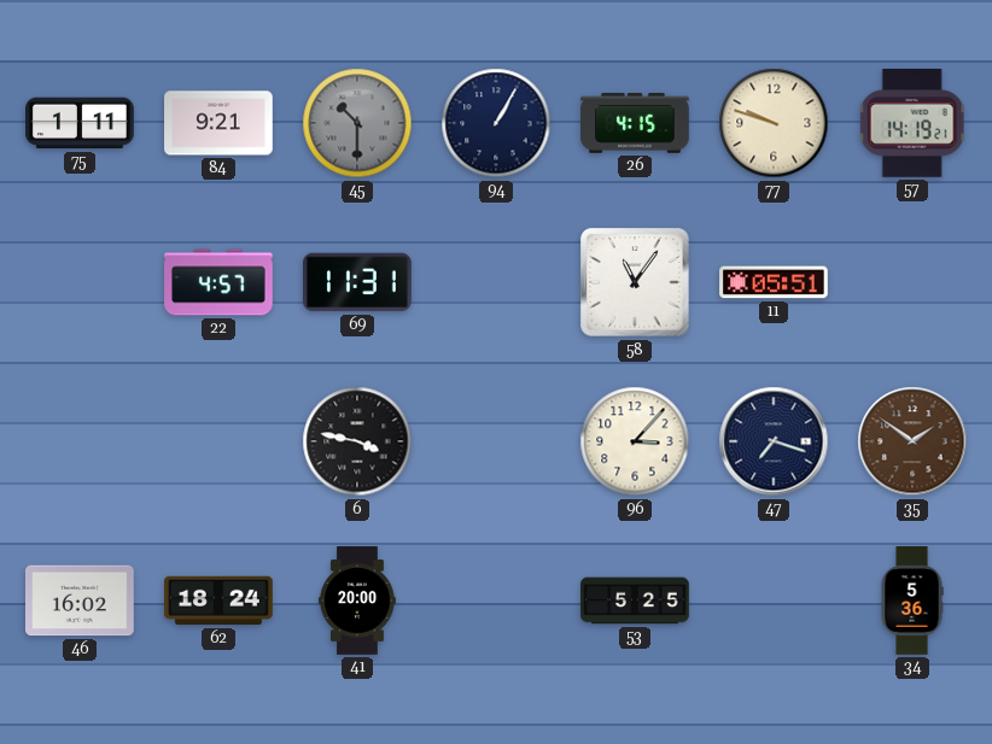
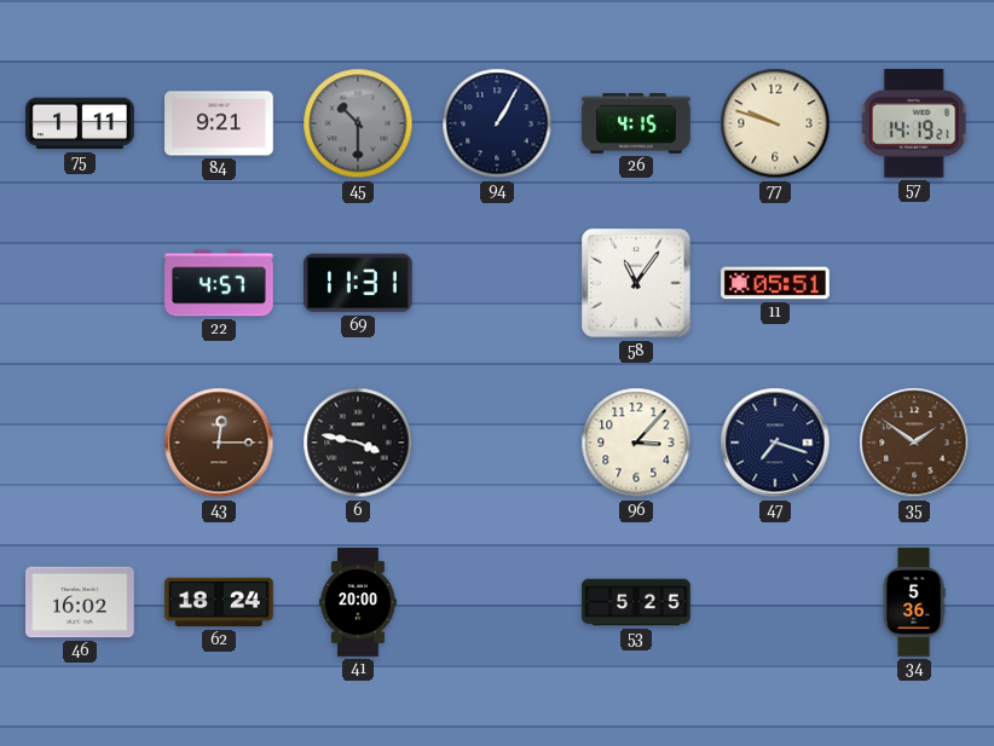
43: none -> 12:15 (219, 443)
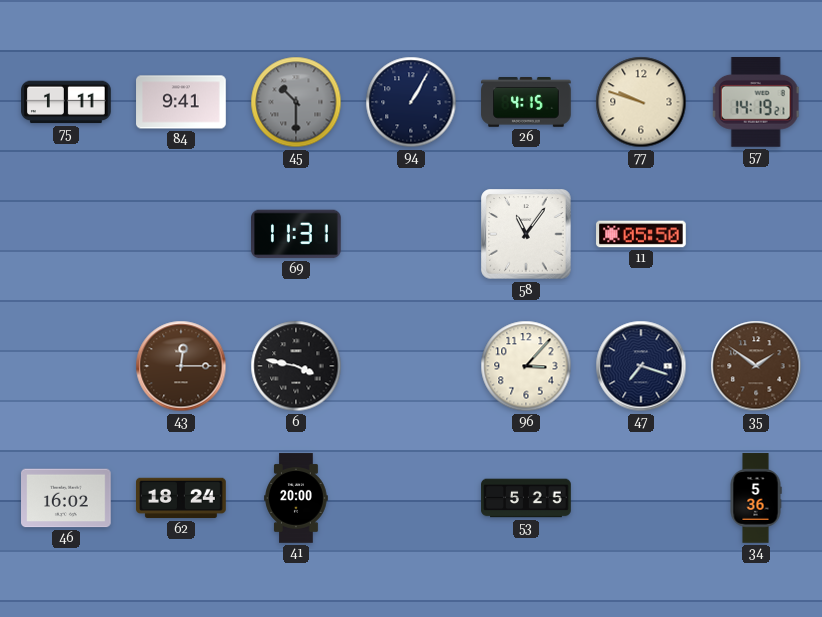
84: 9:21 -> 9:41 (181, 102)
22: 4:57 -> none (219, 283)
11: 05:51 -> 05:50 (641, 234)
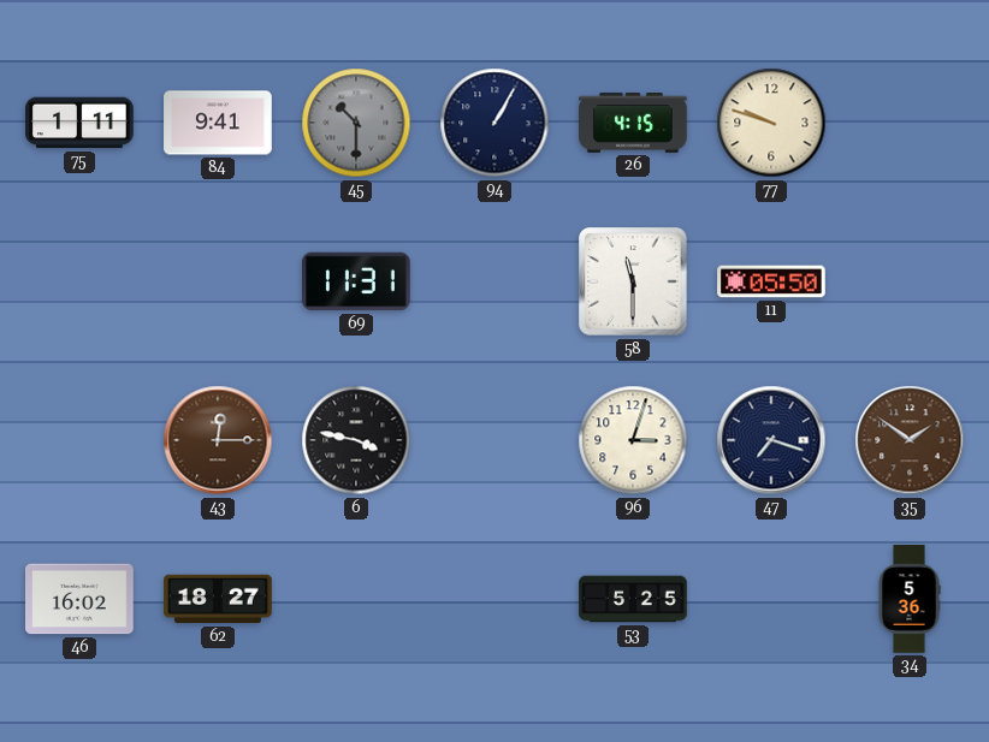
57: 14:19 -> none (756, 103)
58: 11:06 -> 11:30 (633, 281)
96: 3:07 -> 3:03 (633, 440)
62: 18:24 -> 18:27 (218, 599)
41: 20:00 -> none (296, 498)
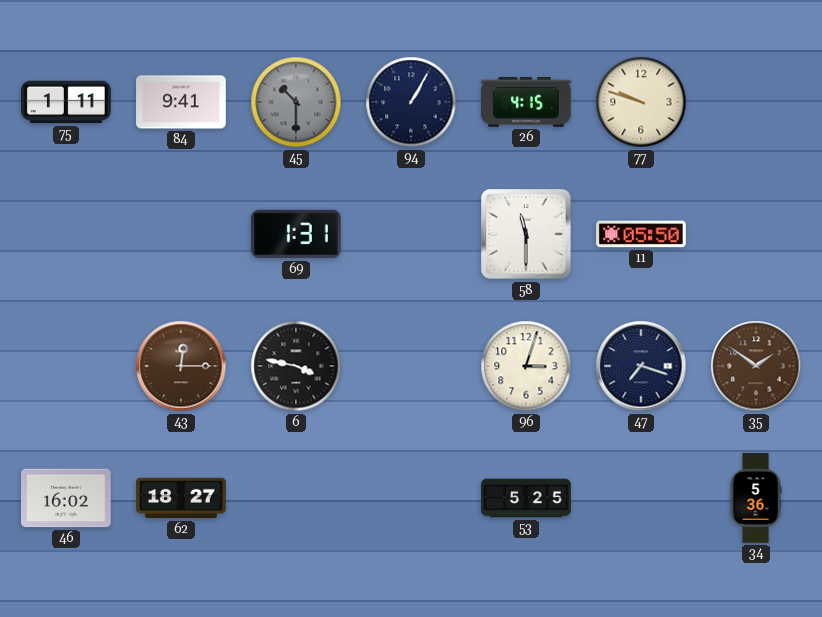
69: 11:31 -> 1:31 (297, 234)
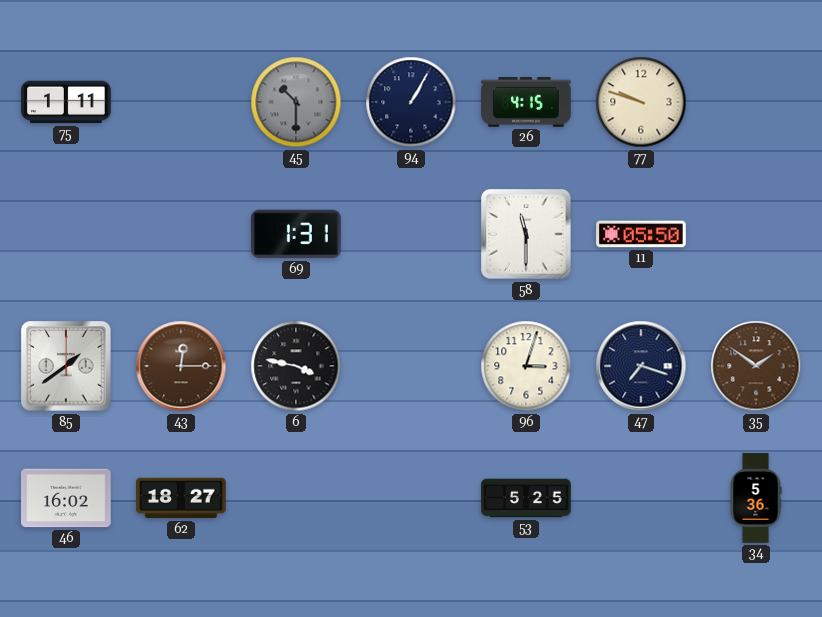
84: 9:41 -> none (181, 102)
85: none -> 1:39 (66, 366)
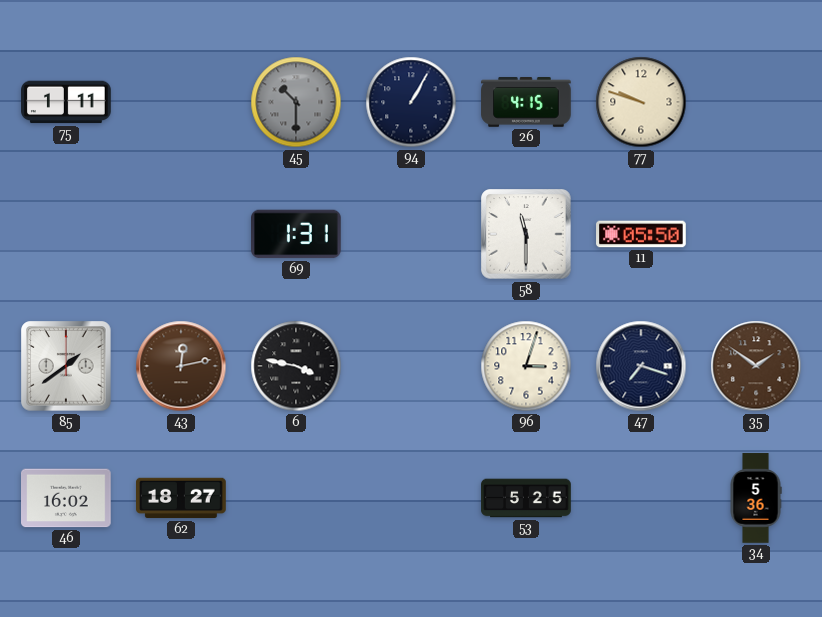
43: 12:15 -> 12:13 (181, 366)
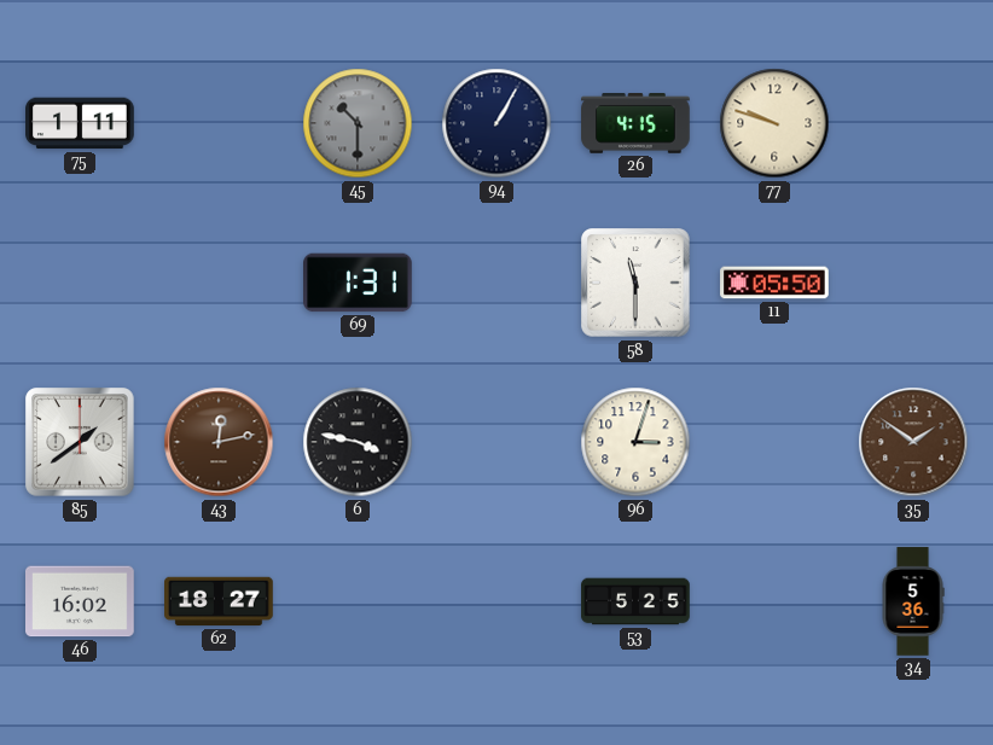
47: 7:18 -> none (641, 366)
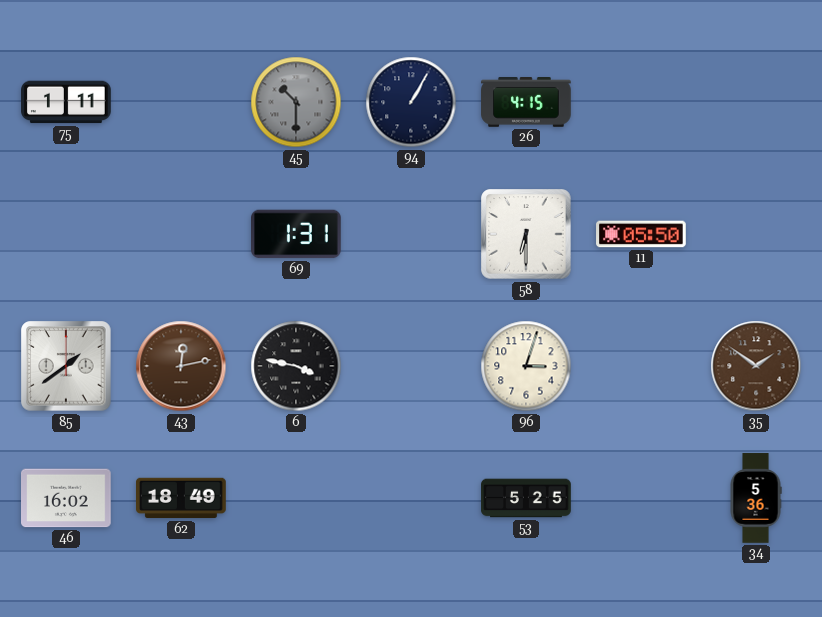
77: 9:48 -> none (774, 123)
58: 11:30 -> 6:30 (526, 234)
62: 18:27 -> 18:49 (181, 498)
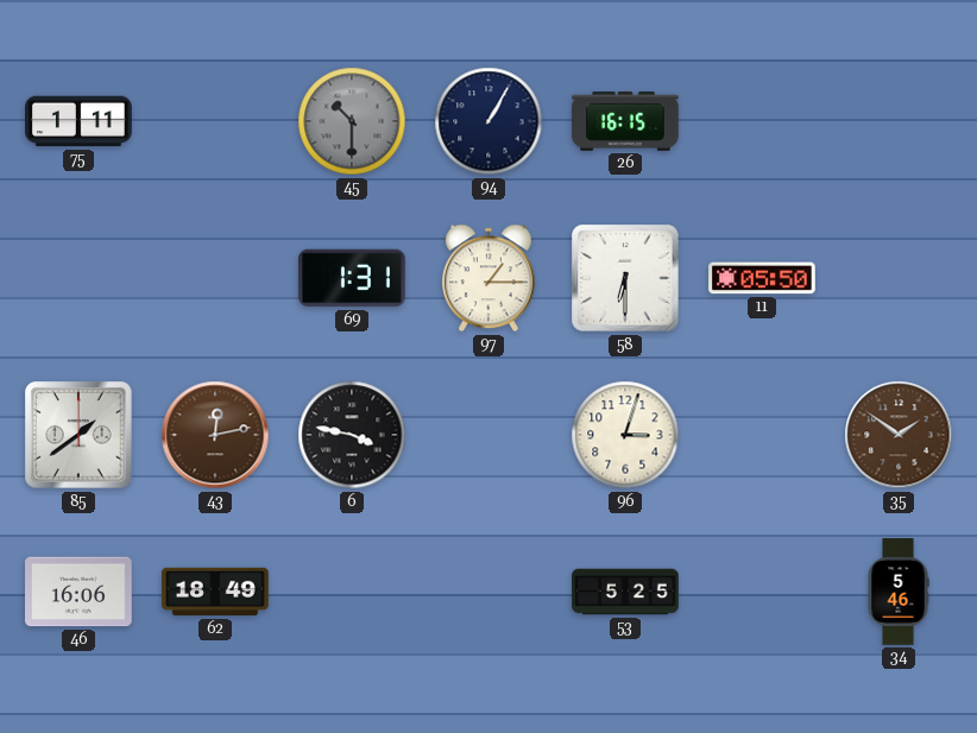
26: 4:15 -> 16:15 (625, 122)
97: none -> 1:15 (488, 278)
46: 16:02 -> 16:06 (80, 592)
34: 5:36 -> 5:46 (899, 592)
